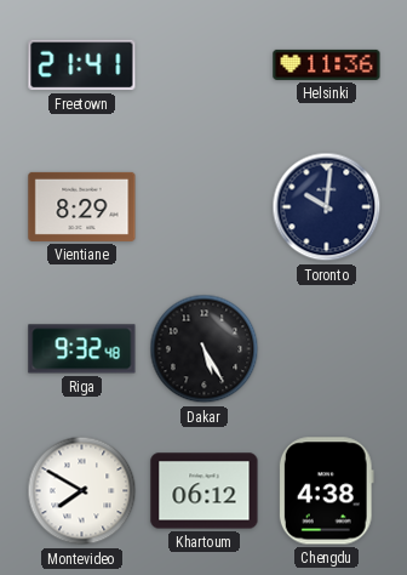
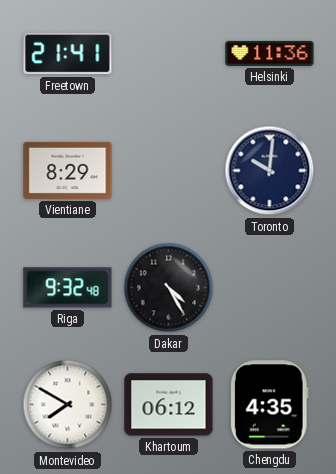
Dakar: 5:25 -> 4:25 (169, 288)
Chengdu: 4:38 -> 4:35 (269, 405)
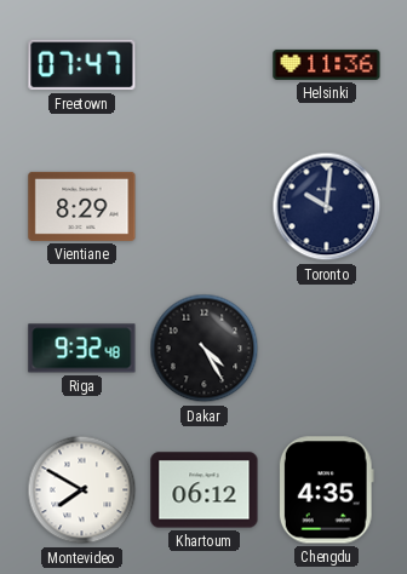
Freetown: 21:41 -> 07:47 (82, 65)
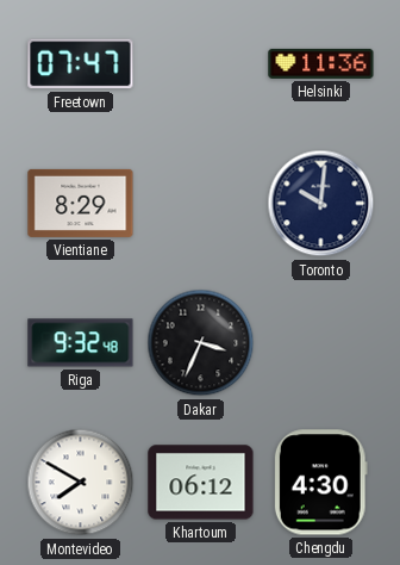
Dakar: 4:25 -> 3:34 (201, 343)
Chengdu: 4:35 -> 4:30 (320, 483)
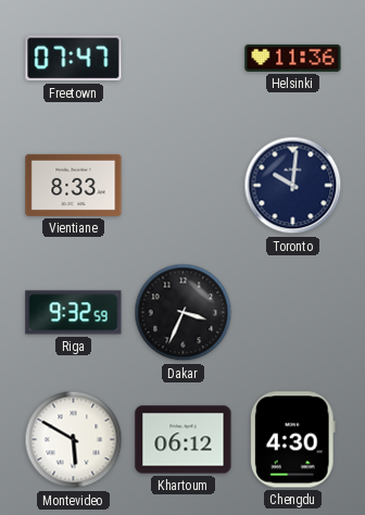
Vientiane: 8:29 -> 8:33 (74, 185)
Riga: 9:32:48 -> 9:32:59 (74, 313)
Montevideo: 7:50 -> 5:50 (74, 440)
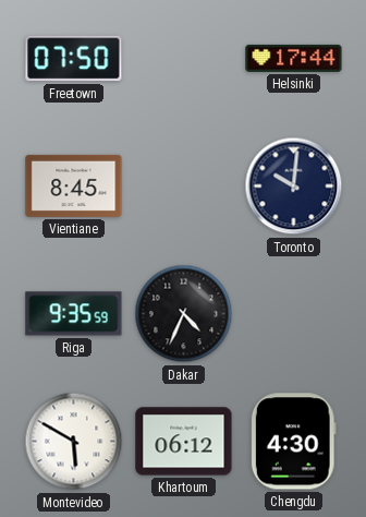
Freetown: 07:47 -> 07:50 (74, 59)
Helsinki: 11:36 -> 17:44 (294, 58)
Vientiane: 8:33 -> 8:45 (74, 185)
Riga: 9:32 -> 9:35 (74, 314)
Dakar: 3:34 -> 4:34 (184, 314)
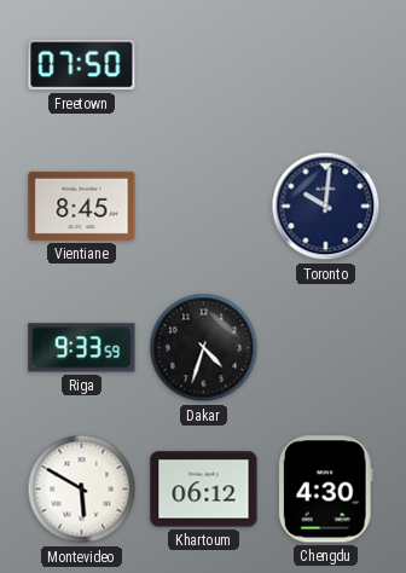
Helsinki: 17:44 -> none (294, 58)
Riga: 9:35 -> 9:33 (82, 348)
Dakar: 4:34 -> 4:33 (204, 348)
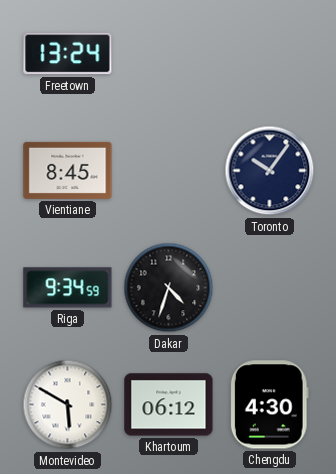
Freetown: 07:50 -> 13:24 (68, 54)
Toronto: 10:01 -> 10:06 (270, 171)
Riga: 9:33 -> 9:34 (68, 288)
